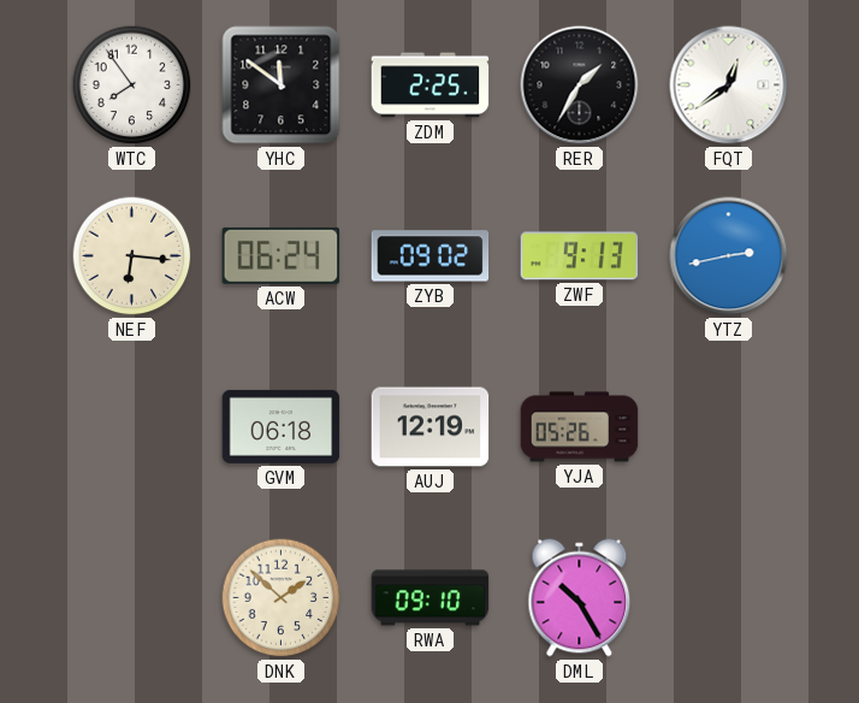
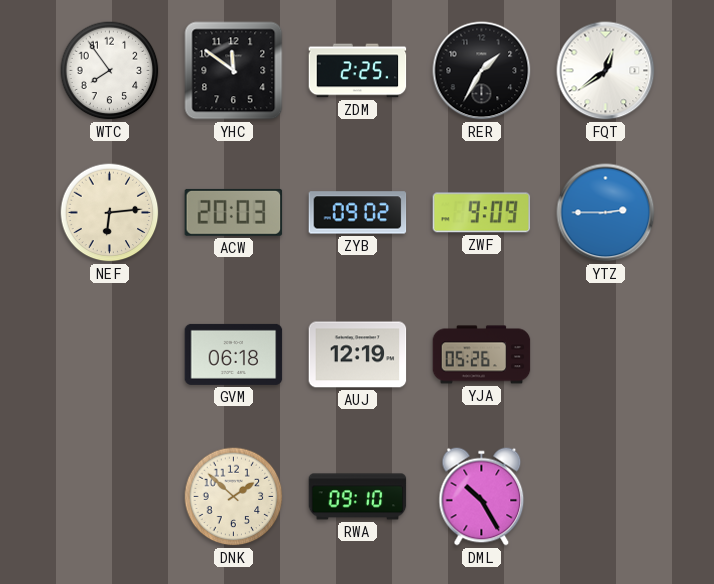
NEF: 6:16 -> 6:14 (110, 213)
ACW: 06:24 -> 20:03 (234, 212)
ZWF: 9:13 -> 9:09 (482, 213)
YTZ: 2:43 -> 2:45 (606, 213)
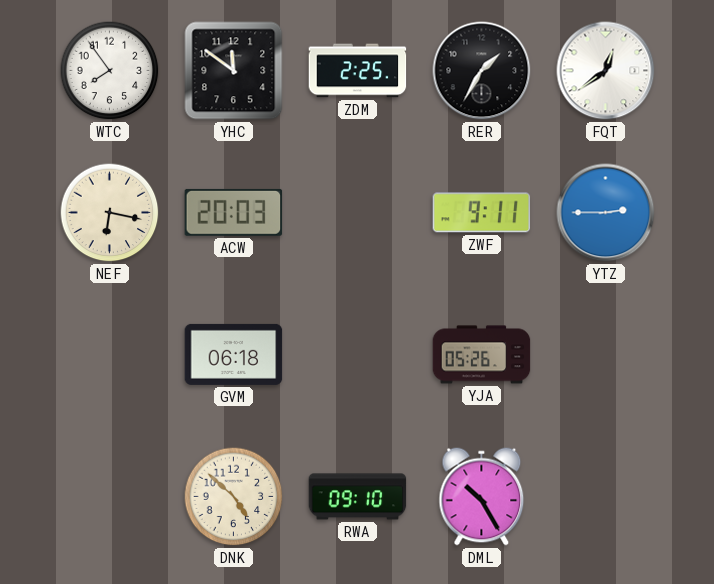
NEF: 6:14 -> 6:17 (110, 213)
ZYB: 09:02 -> none (358, 213)
ZWF: 9:09 -> 9:11 (482, 213)
AUJ: 12:19 -> none (358, 355)
DNK: 1:52 -> 4:52 (234, 497)
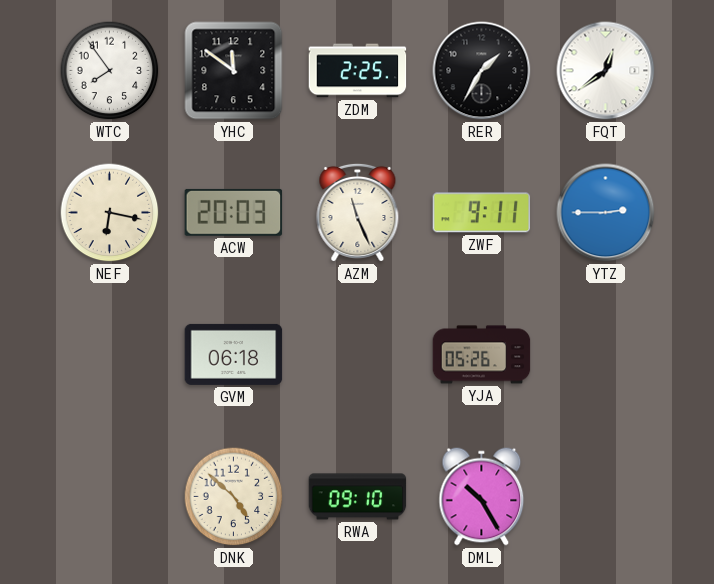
AZM: none -> 11:26 (358, 212)
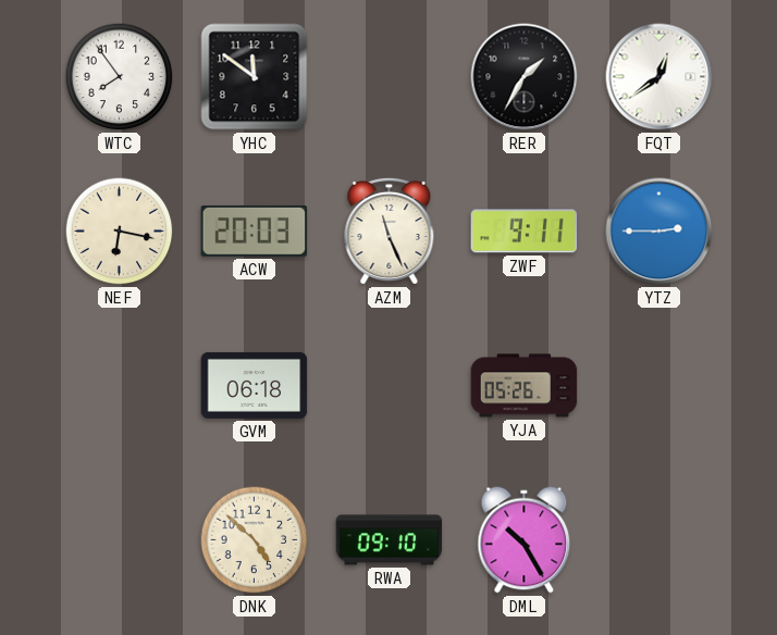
ZDM: 2:25 -> none (358, 71)
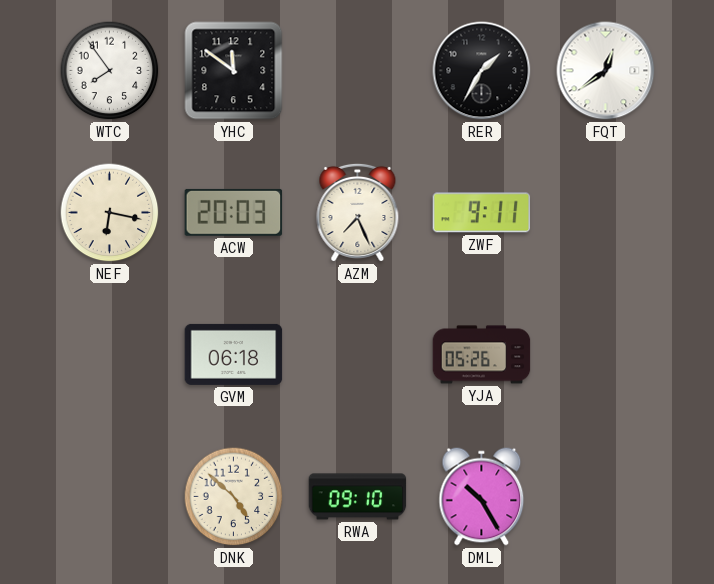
AZM: 11:26 -> 7:26 (358, 212)
YTZ: 2:45 -> none (659, 232)
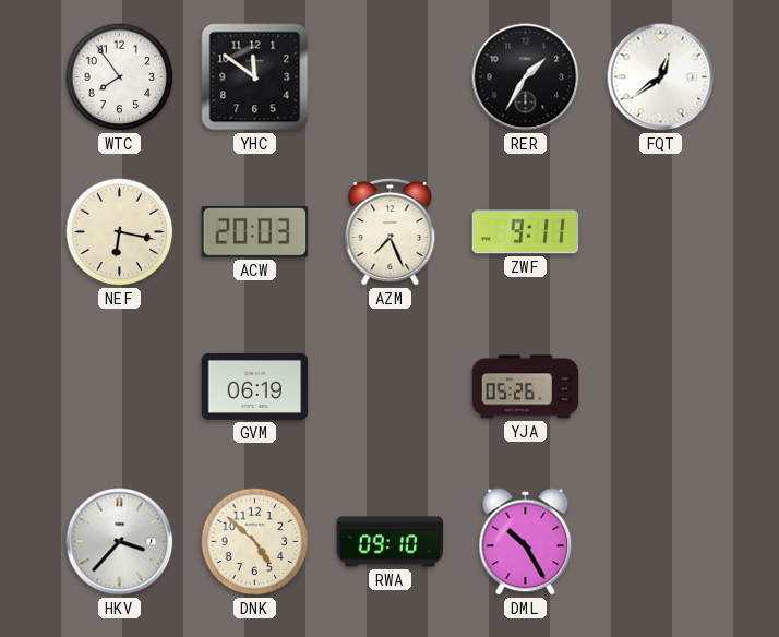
GVM: 06:18 -> 06:19 (255, 386)
HKV: none -> 3:37 (120, 542)
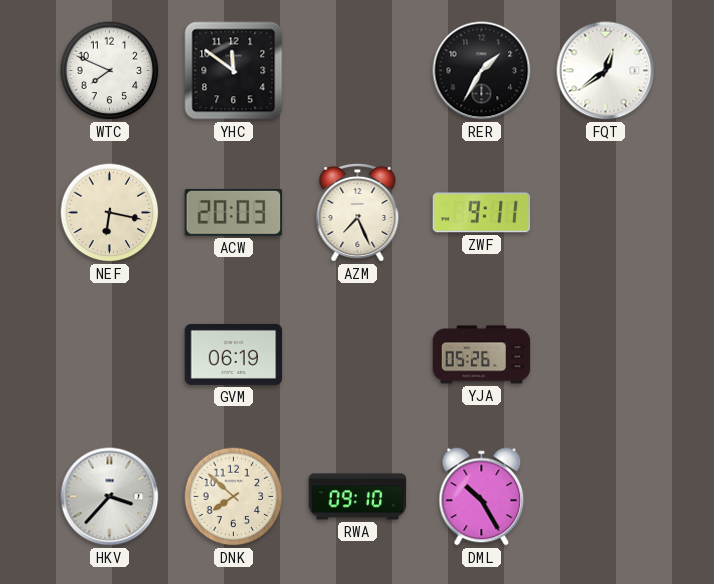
WTC: 7:54 -> 7:49 (110, 71)
DNK: 4:52 -> 7:52 (234, 497)
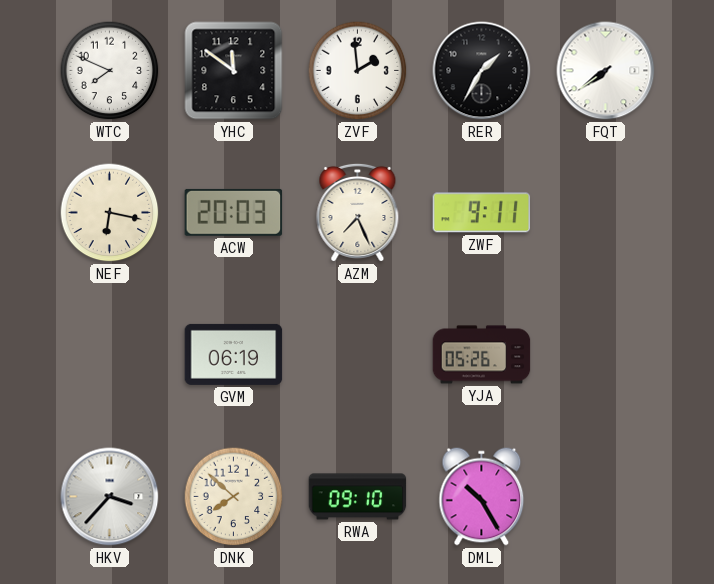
ZVF: none -> 1:59 (358, 71)
FQT: 12:39 -> 7:39 (606, 71)
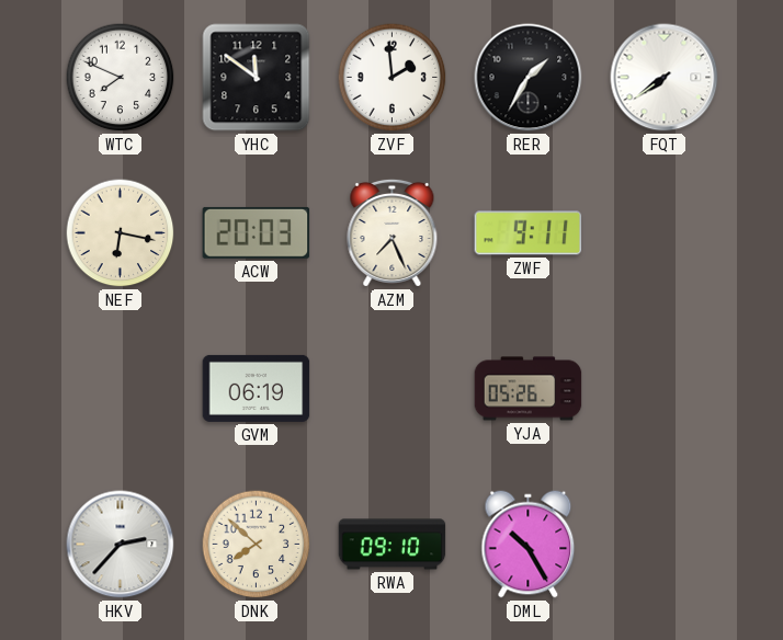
HKV: 3:37 -> 2:37 (121, 545)
